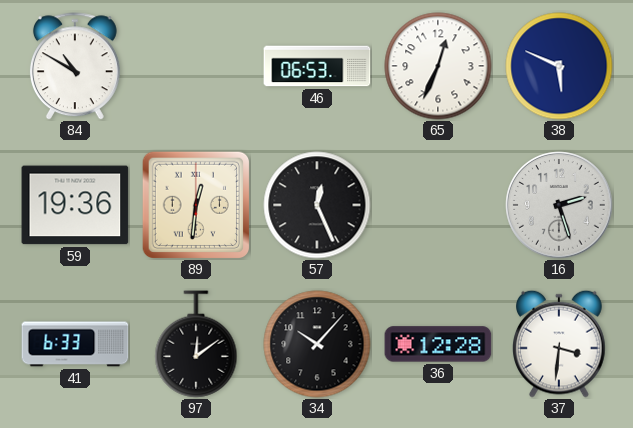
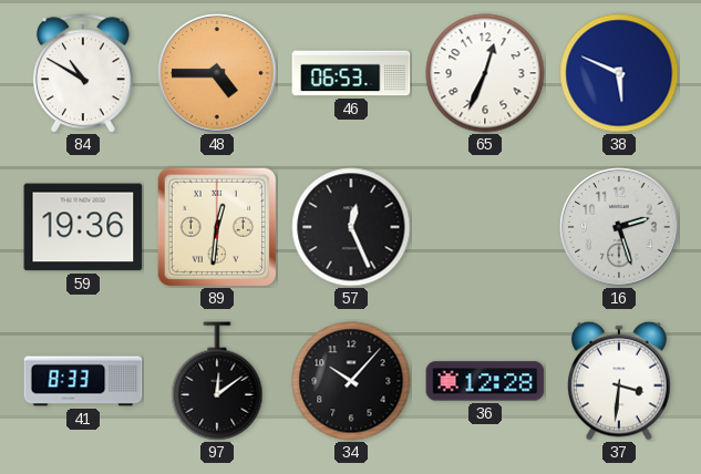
48: none -> 4:45 (217, 73)
41: 6:33 -> 8:33 (83, 381)
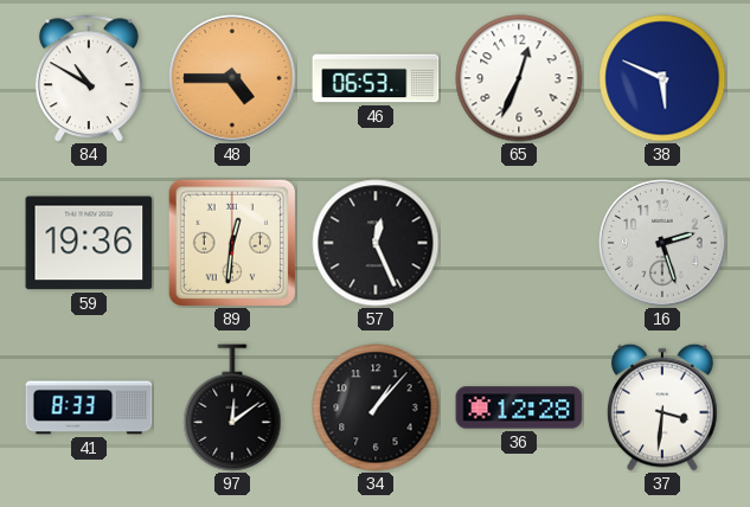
34: 10:07 -> 1:07 (376, 407)
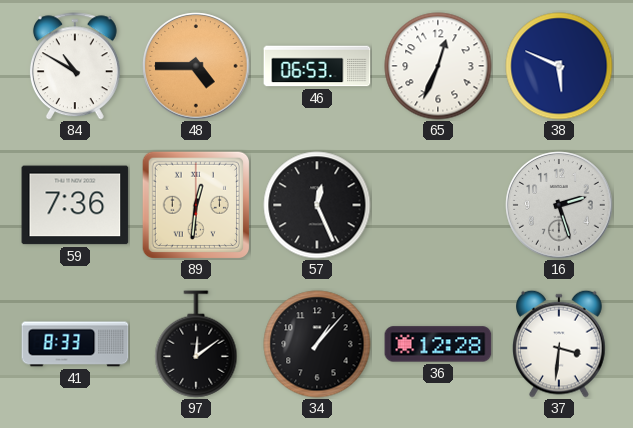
59: 19:36 -> 7:36 (75, 205)
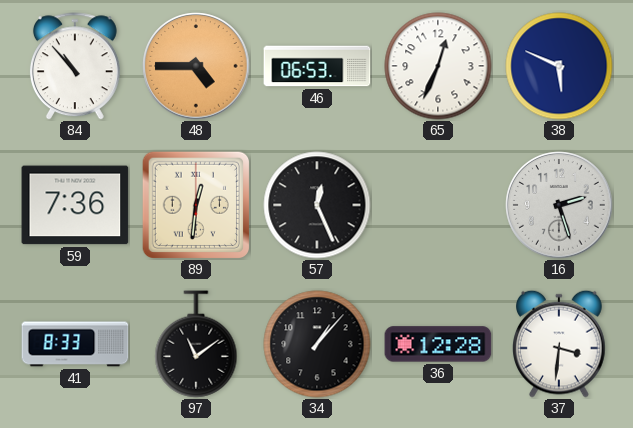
84: 10:50 -> 10:53 (75, 66)
97: 12:09 -> 11:09 (196, 344)
